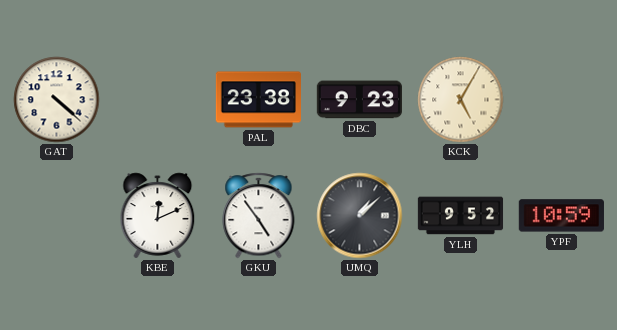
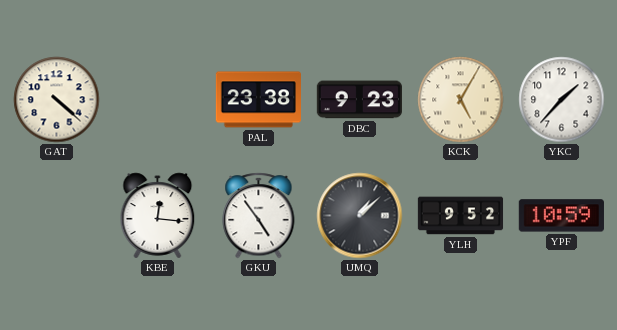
YKC: none -> 1:37 (562, 100)
KBE: 12:11 -> 12:16 (158, 216)
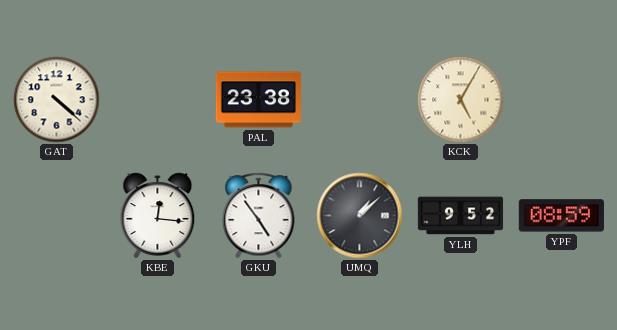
DBC: 9:23 -> none (359, 100)
YKC: 1:37 -> none (562, 100)
YPF: 10:59 -> 08:59 (561, 216)
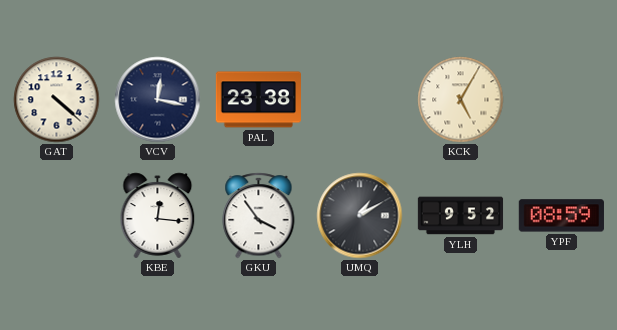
VCV: none -> 12:17 (158, 100)
GKU: 4:54 -> 3:54 (259, 216)
UMQ: 1:08 -> 1:10 (360, 216)
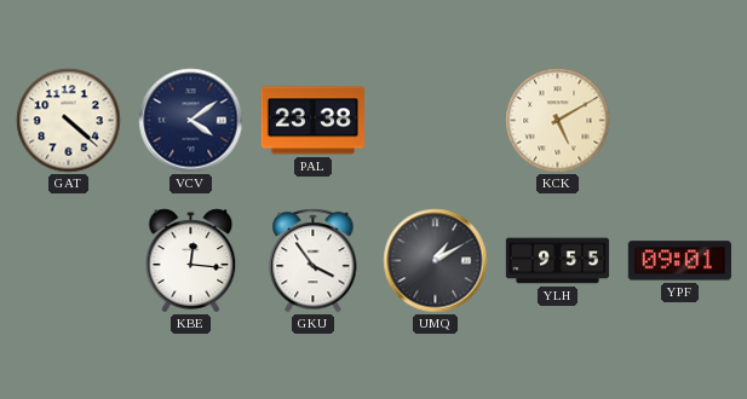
VCV: 12:17 -> 4:09 (191, 121)
KCK: 5:05 -> 5:10 (558, 121)
YLH: 9:52 -> 9:55 (558, 261)
YPF: 08:59 -> 09:01 (679, 261)
